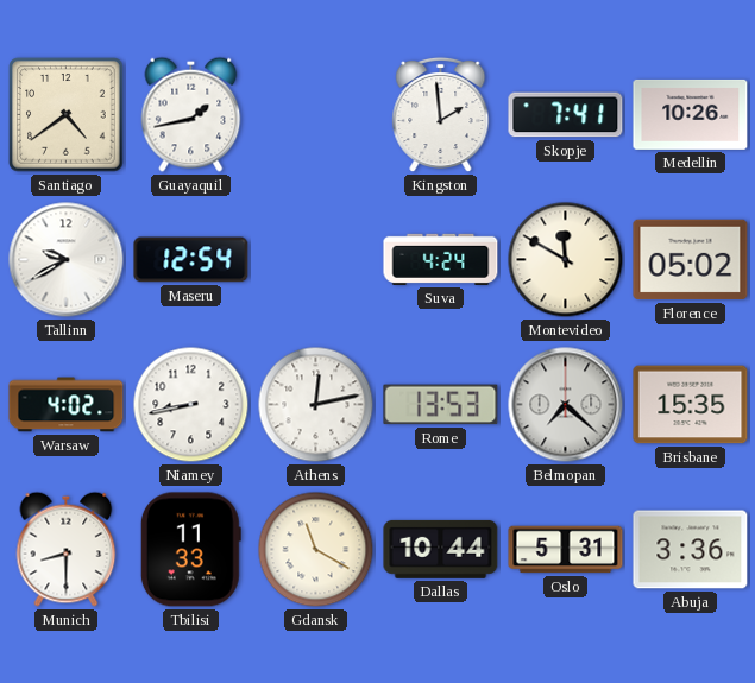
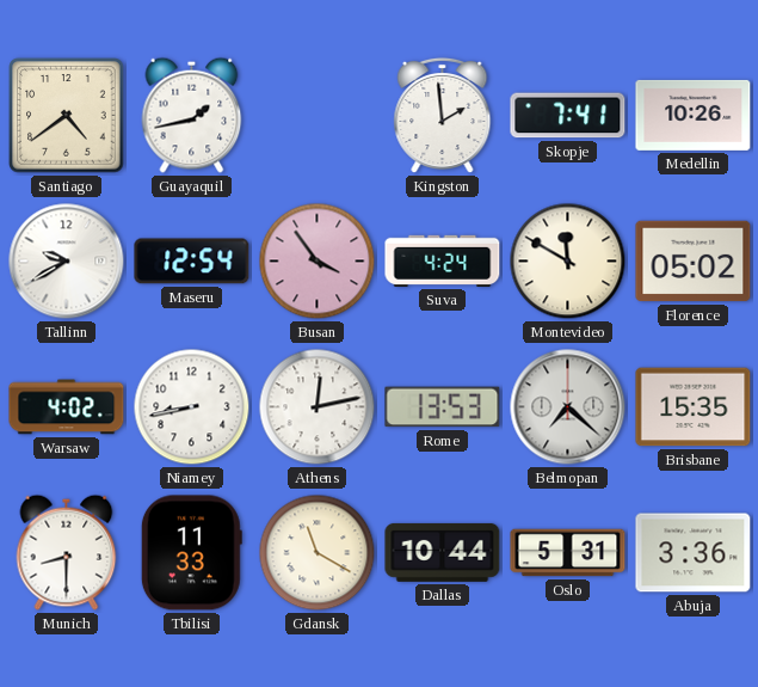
Busan: none -> 3:54 (318, 262)
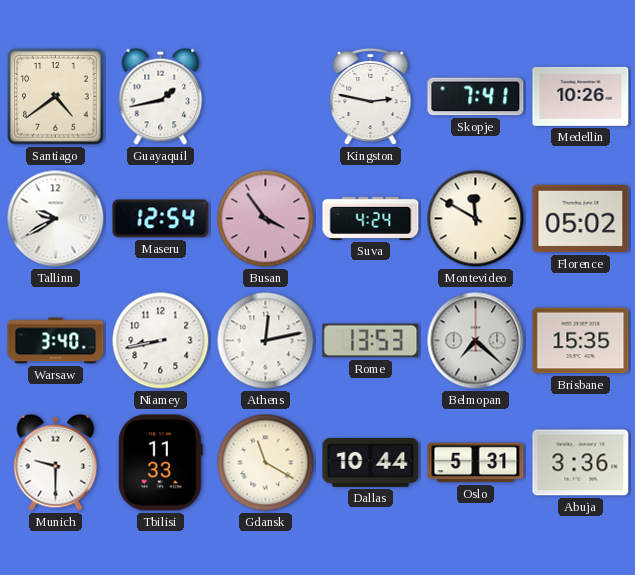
Kingston: 1:59 -> 2:47 (371, 97)
Warsaw: 4:02 -> 3:40 (56, 341)
Munich: 8:30 -> 9:30 (56, 462)
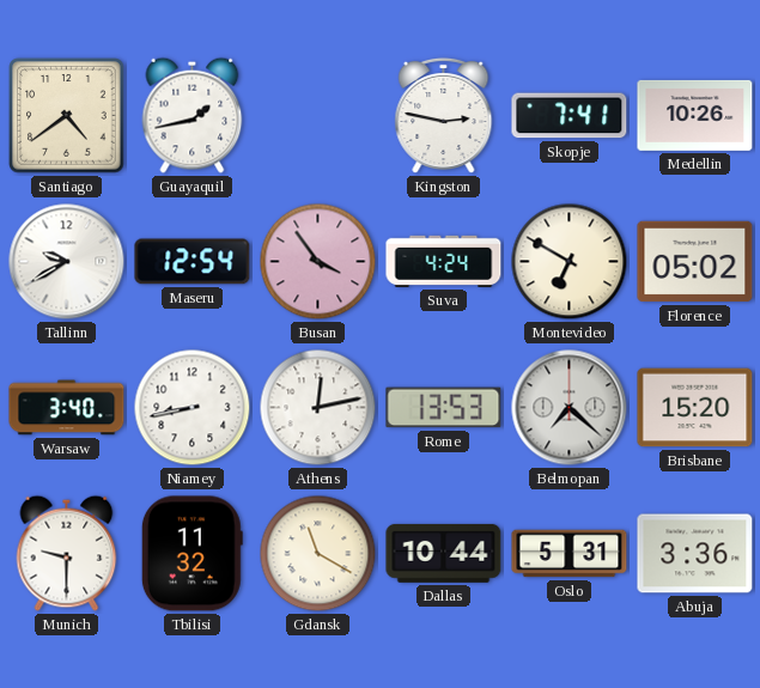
Montevideo: 11:50 -> 6:50 (570, 262)
Brisbane: 15:35 -> 15:20 (695, 408)
Tbilisi: 11:33 -> 11:32 (191, 554)
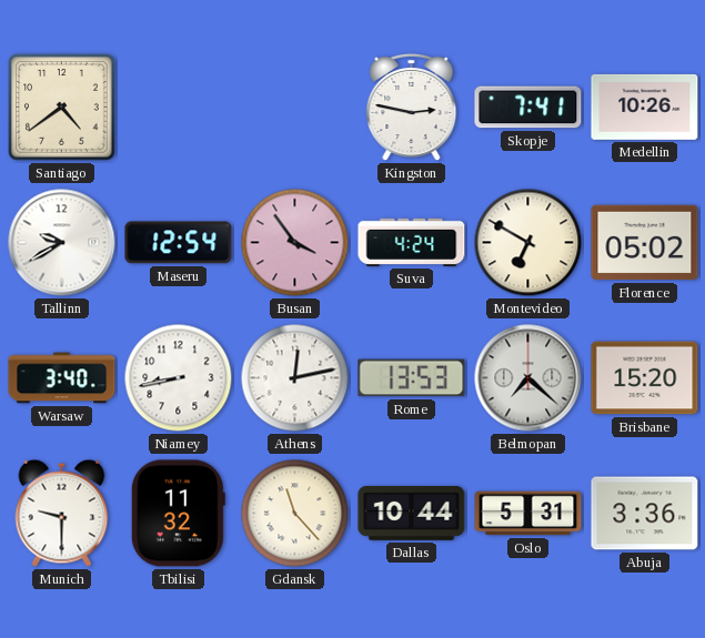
Guayaquil: 1:43 -> none (193, 115)
Gdansk: 11:20 -> 11:23 (295, 514)
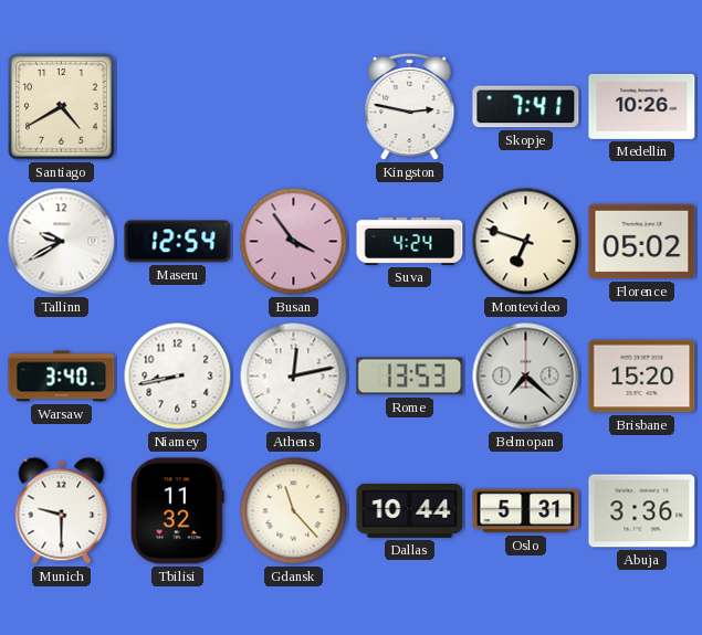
Santiago: 4:39 -> 4:40 (62, 107)
Montevideo: 6:50 -> 6:48 (526, 242)
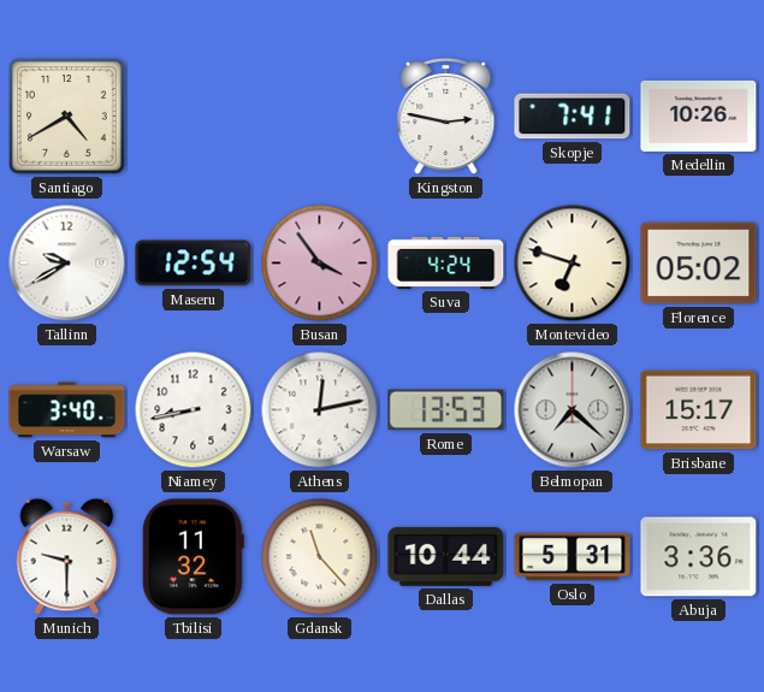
Brisbane: 15:20 -> 15:17 (699, 410)
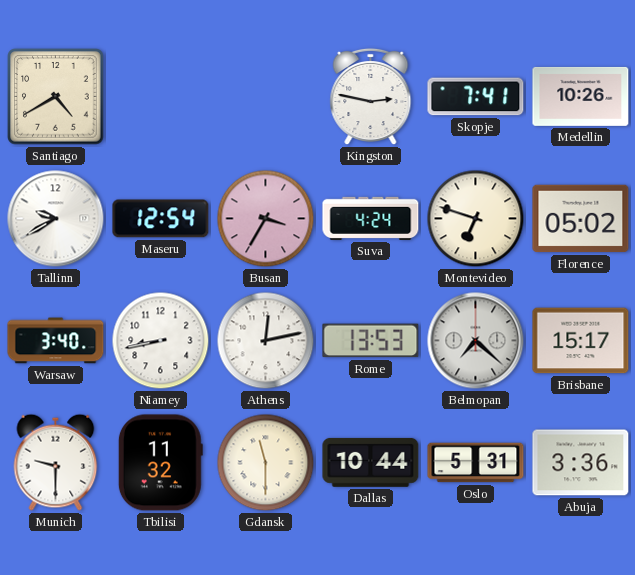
Busan: 3:54 -> 3:35 (266, 219)
Gdansk: 11:23 -> 11:30 (266, 463)
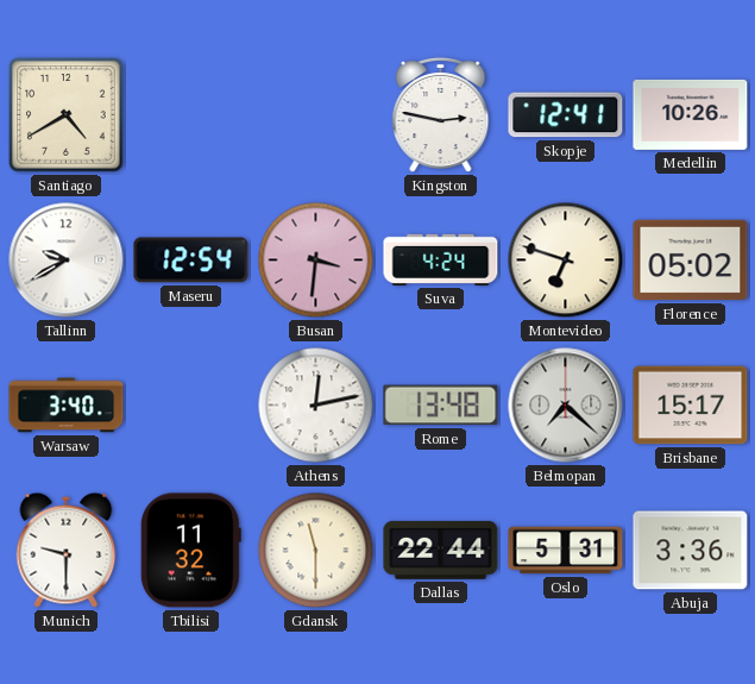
Skopje: 7:41 -> 12:41 (566, 115)
Busan: 3:35 -> 3:31 (316, 261)
Niamey: 8:43 -> none (161, 341)
Rome: 13:53 -> 13:48 (441, 406)
Dallas: 10:44 -> 22:44 (441, 550)
